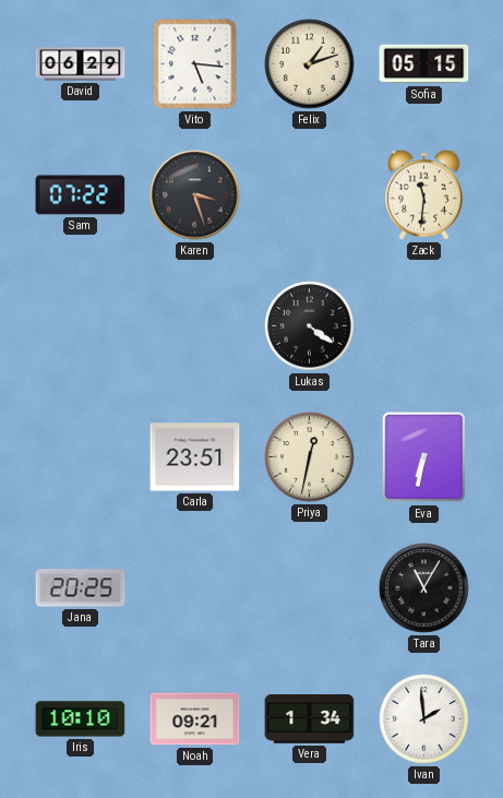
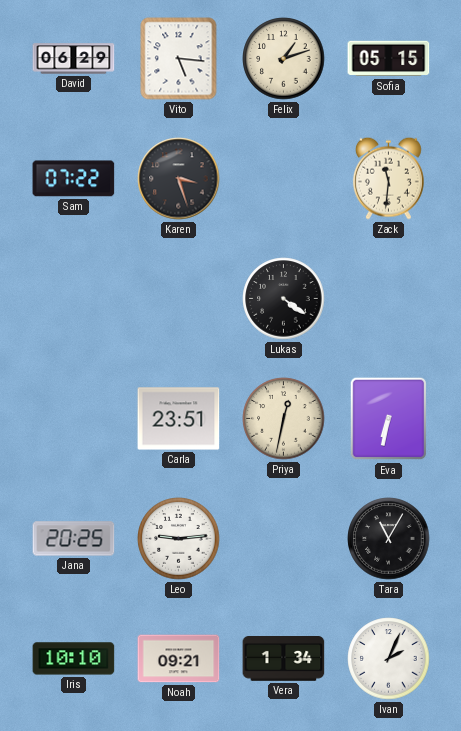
Leo: none -> 9:14 (179, 539)
Ivan: 1:59 -> 2:04 (389, 659)
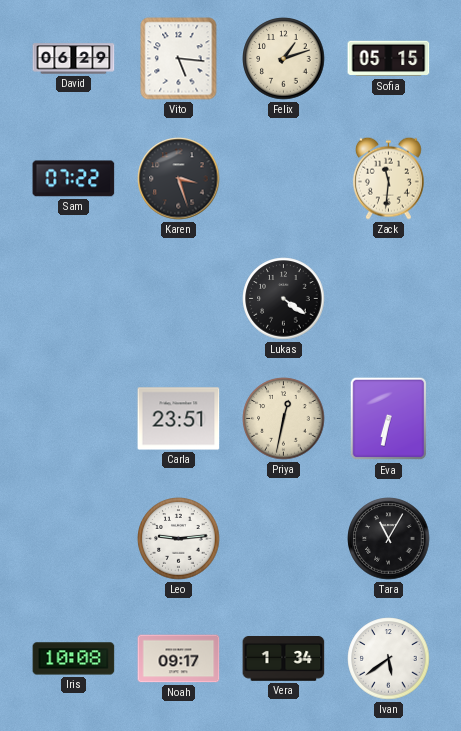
Jana: 20:25 -> none (74, 539)
Iris: 10:10 -> 10:08 (74, 659)
Noah: 09:21 -> 09:17 (179, 659)
Ivan: 2:04 -> 5:39 (389, 659)
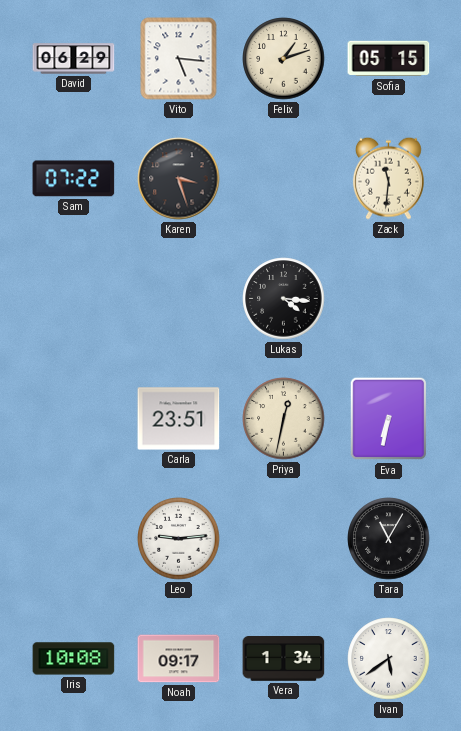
Lukas: 4:21 -> 4:16 (284, 299)
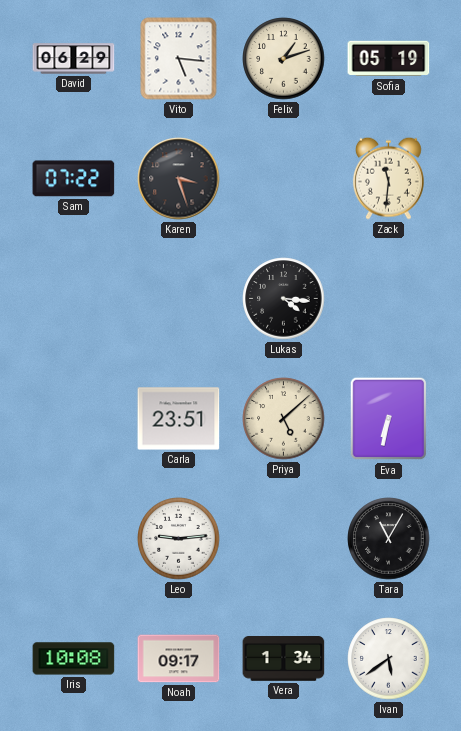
Sofia: 05:15 -> 05:19 (389, 59)
Priya: 12:32 -> 5:08 (284, 419)
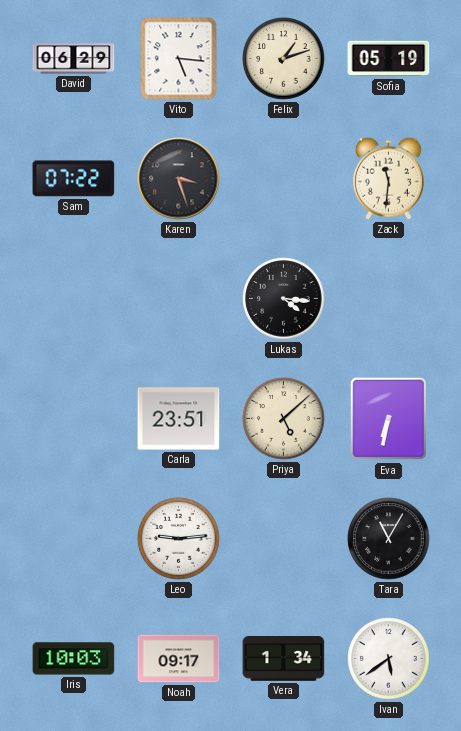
Iris: 10:08 -> 10:03 (74, 659)
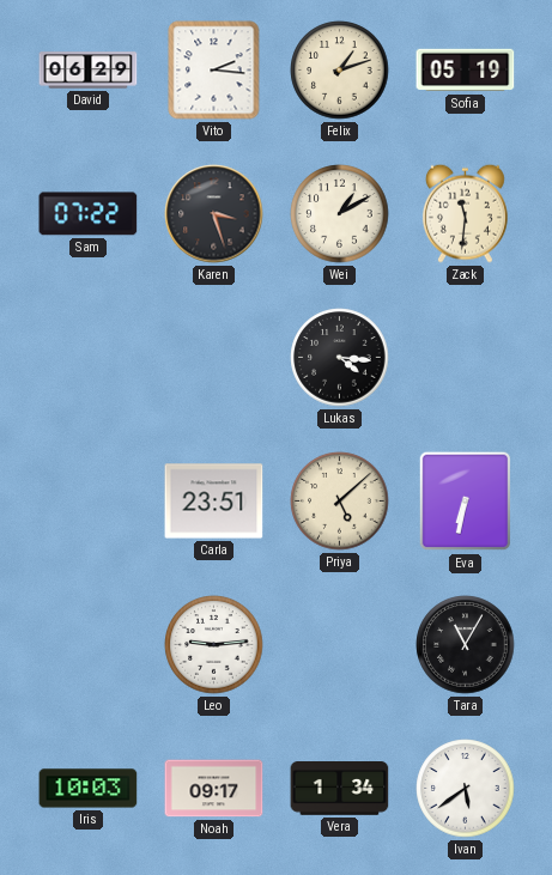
Vito: 5:16 -> 2:16 (214, 71)
Wei: none -> 1:10 (340, 214)
